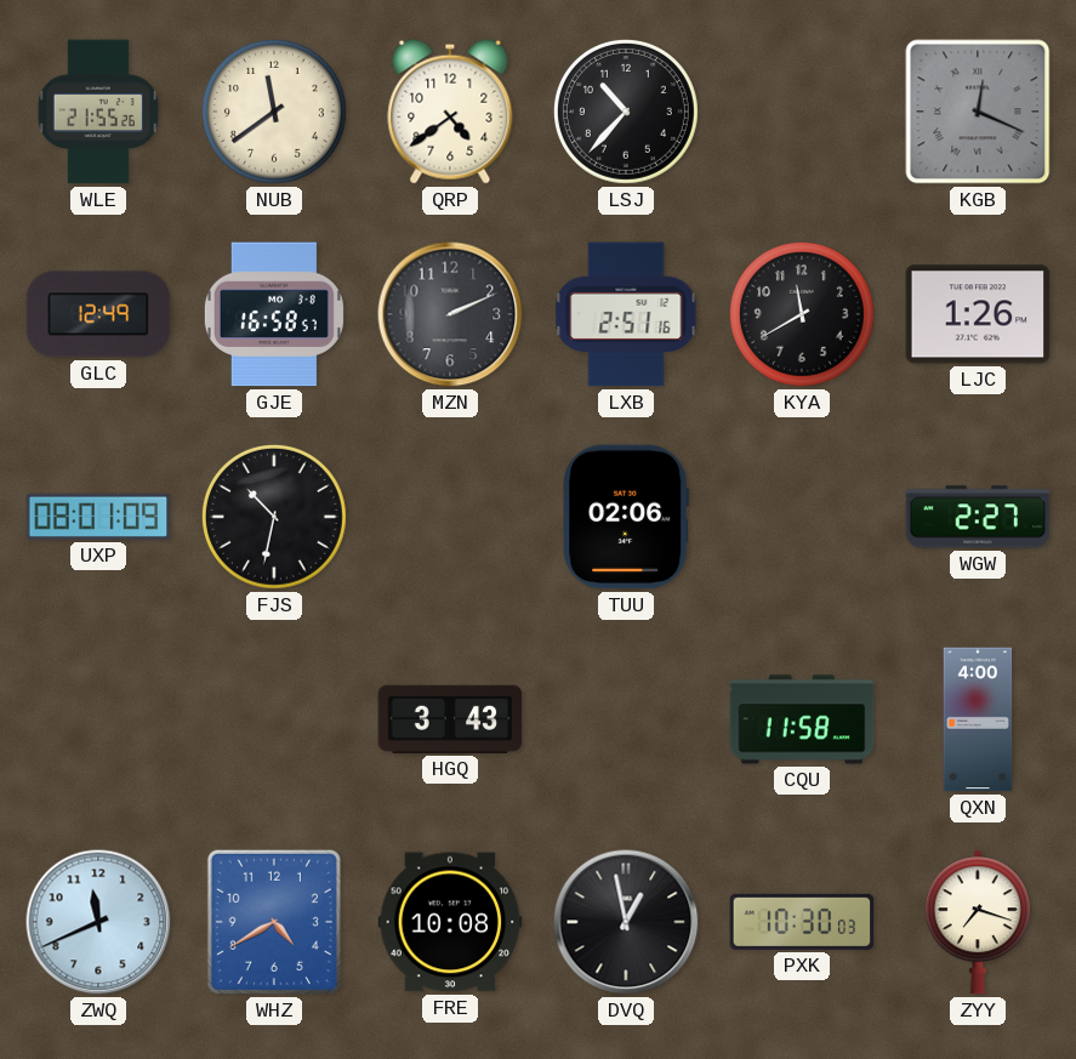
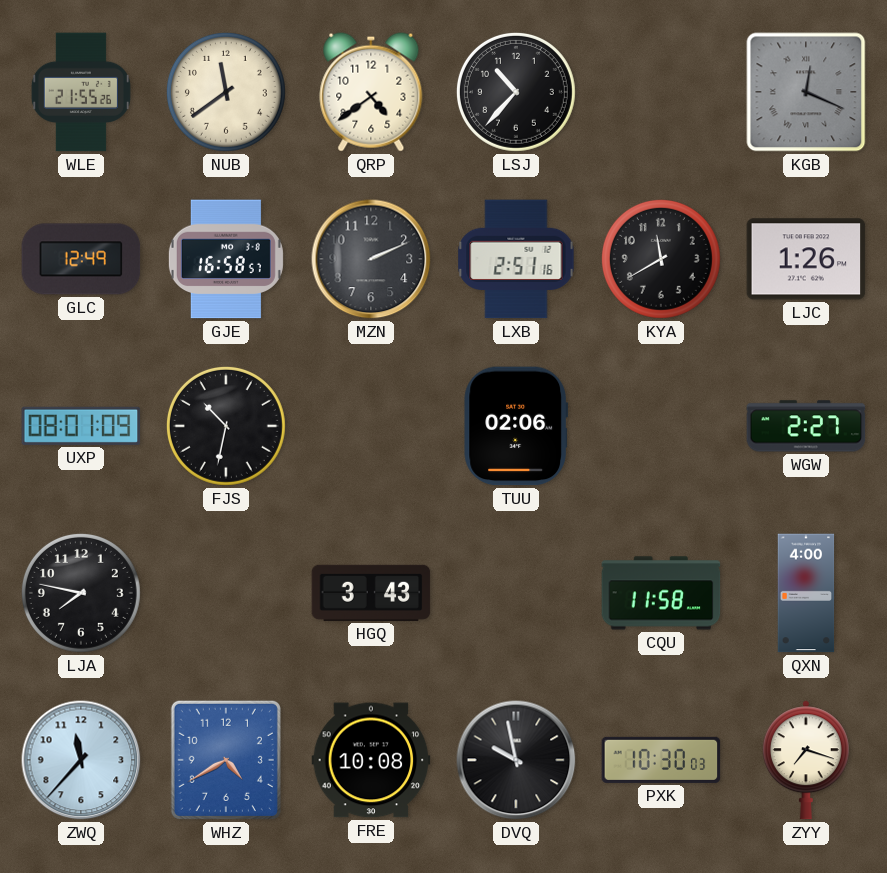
LJA: none -> 7:47 (81, 593)
ZWQ: 11:41 -> 11:37 (81, 760)
DVQ: 12:58 -> 9:58 (516, 760)
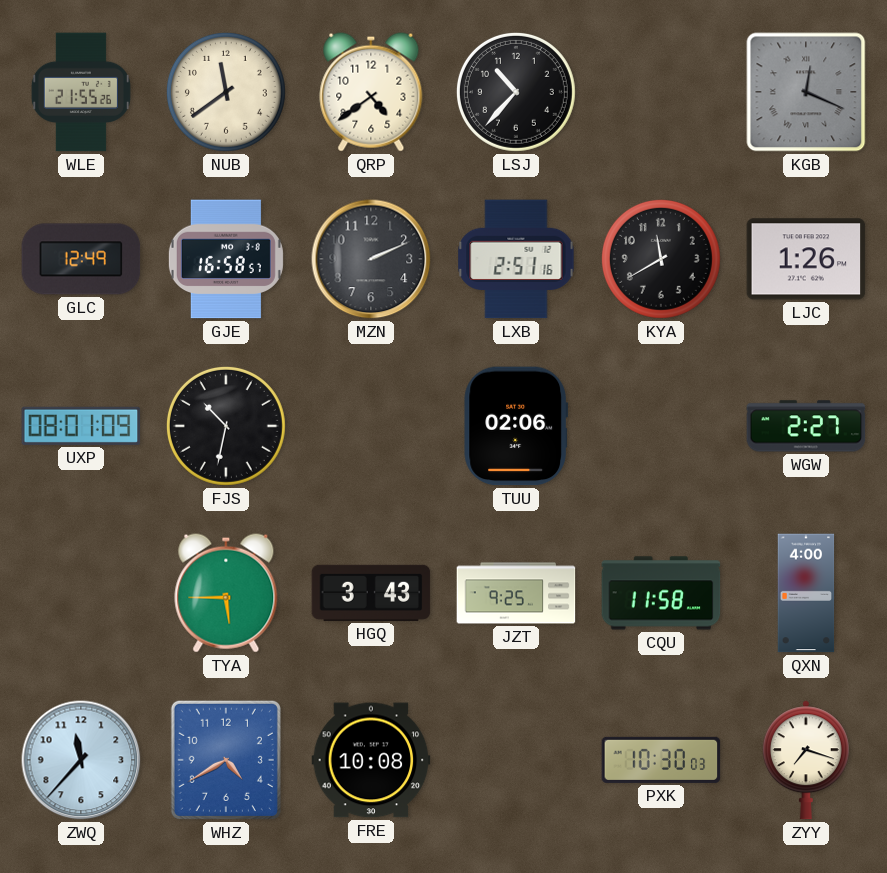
LJA: 7:47 -> none (81, 593)
TYA: none -> 5:45 (226, 593)
JZT: none -> 9:25 (516, 593)
DVQ: 9:58 -> none (516, 760)
